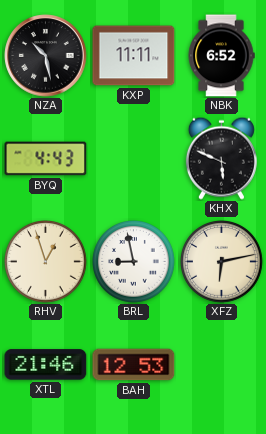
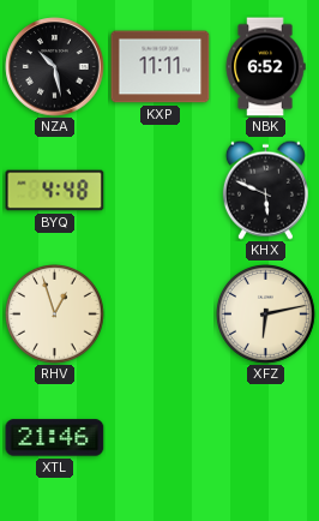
BYQ: 4:43 -> 4:48 (55, 191)
BRL: 8:58 -> none (134, 262)
BAH: 12:53 -> none (134, 365)
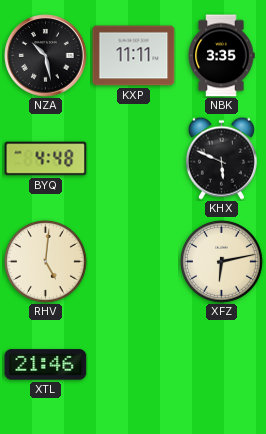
NBK: 6:52 -> 3:35 (221, 56)
RHV: 12:57 -> 5:01 (46, 262)
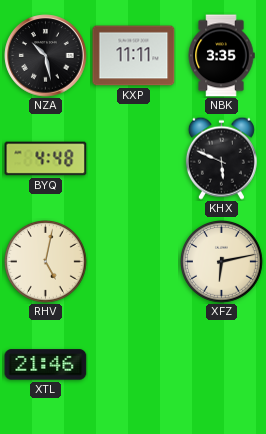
RHV: 5:01 -> 5:02 (46, 262)
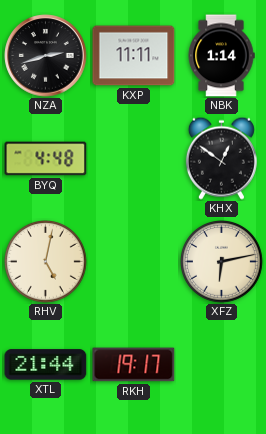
NZA: 10:28 -> 2:42 (46, 56)
NBK: 3:35 -> 1:14 (221, 56)
KHX: 5:49 -> 12:51 (221, 158)
XTL: 21:46 -> 21:44 (46, 365)
RKH: none -> 19:17 (134, 365)
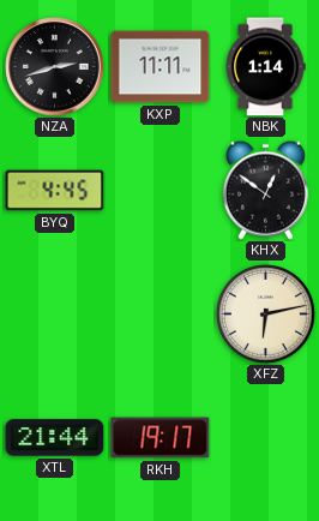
BYQ: 4:48 -> 4:45 (55, 191)
RHV: 5:02 -> none (46, 262)
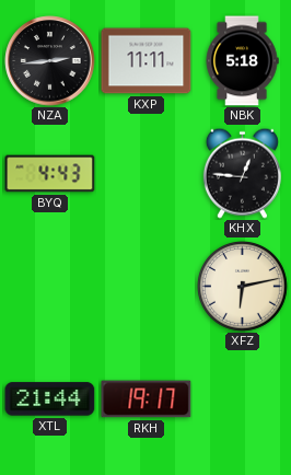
NZA: 2:42 -> 2:44 (50, 61)
NBK: 1:14 -> 5:18 (242, 61)
BYQ: 4:45 -> 4:43 (50, 174)
KHX: 12:51 -> 12:46 (242, 173)
